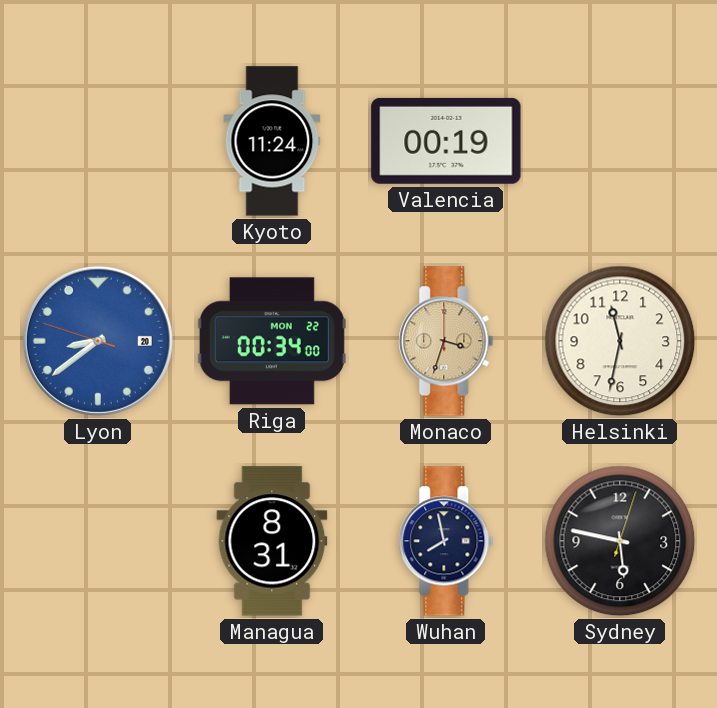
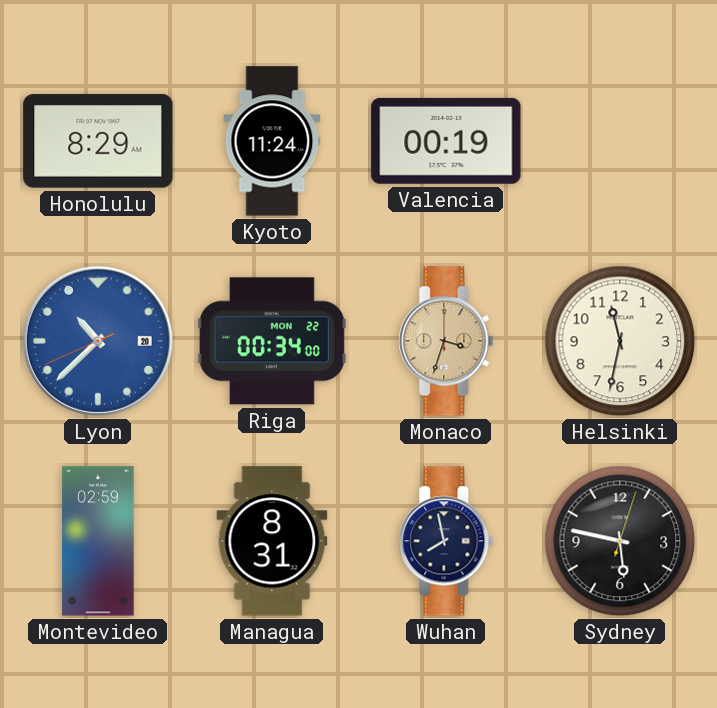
Honolulu: none -> 8:29 (98, 141)
Lyon: 8:38 -> 10:37 (98, 341)
Montevideo: none -> 02:59 (98, 541)
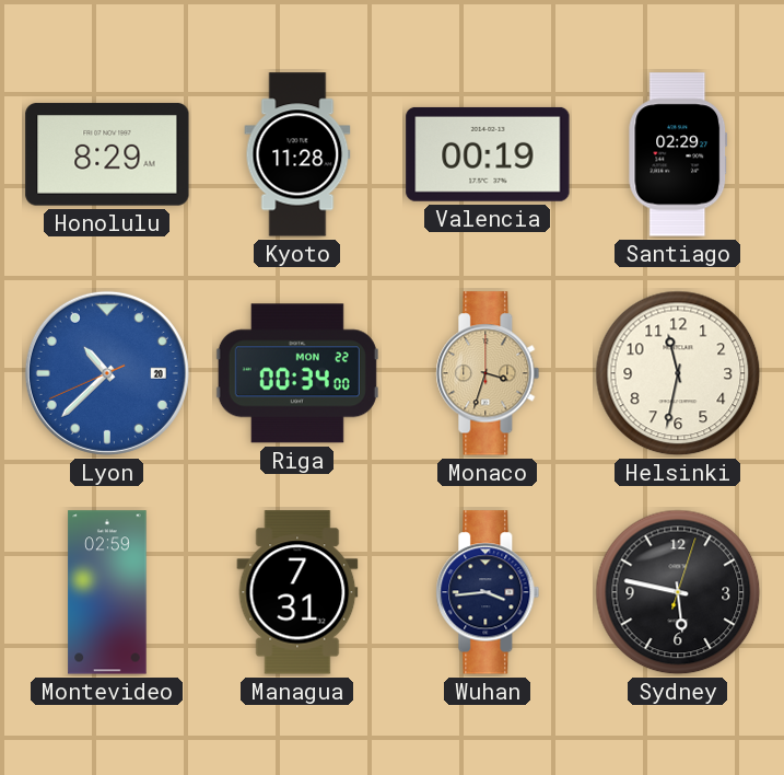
Kyoto: 11:24 -> 11:28 (297, 154)
Santiago: none -> 02:29 (678, 154)
Managua: 8:31 -> 7:31 (297, 592)
Wuhan: 7:58 -> 3:44 (488, 592)
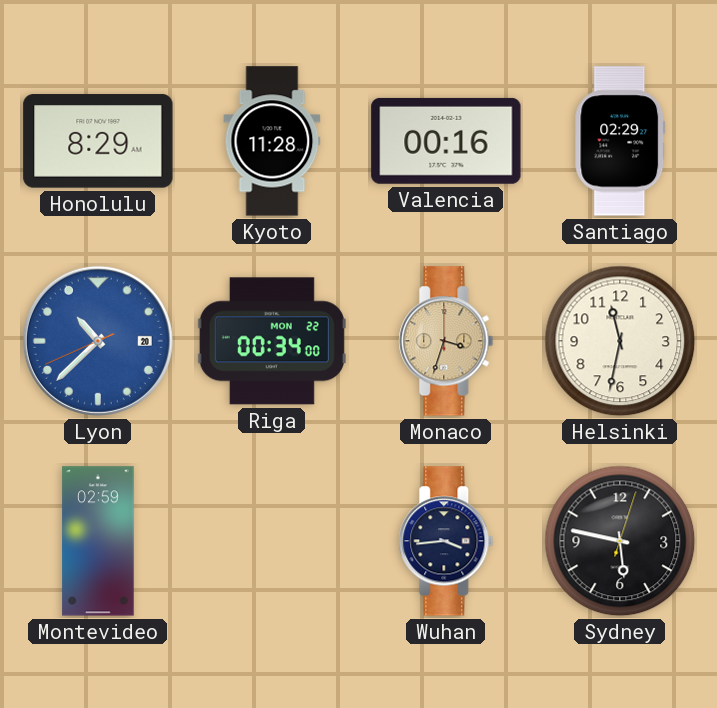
Valencia: 00:19 -> 00:16 (446, 141)
Managua: 7:31 -> none (297, 592)
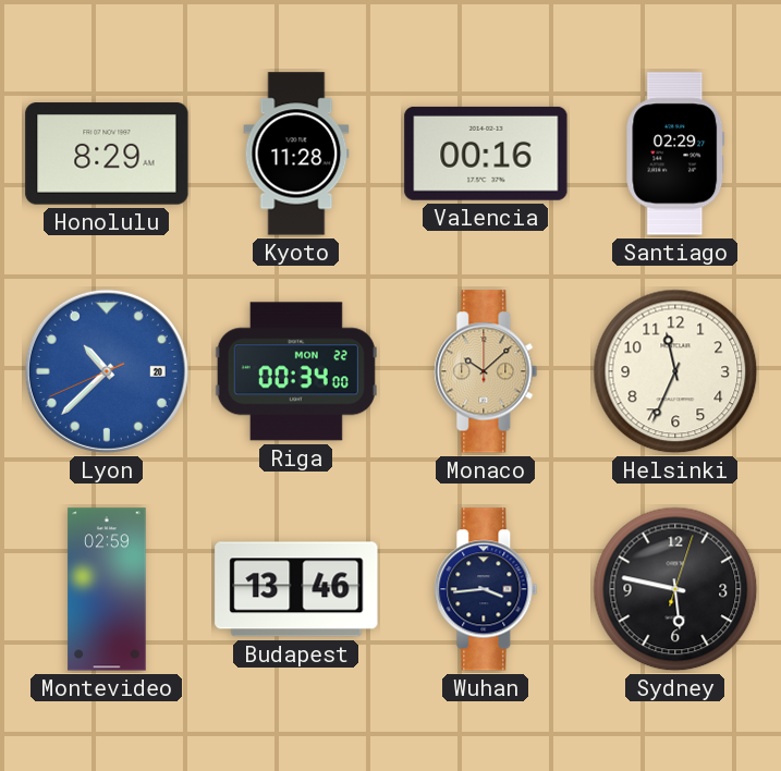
Monaco: 3:33 -> 10:08 (486, 371)
Helsinki: 11:32 -> 11:34 (675, 371)
Budapest: none -> 13:46 (296, 589)
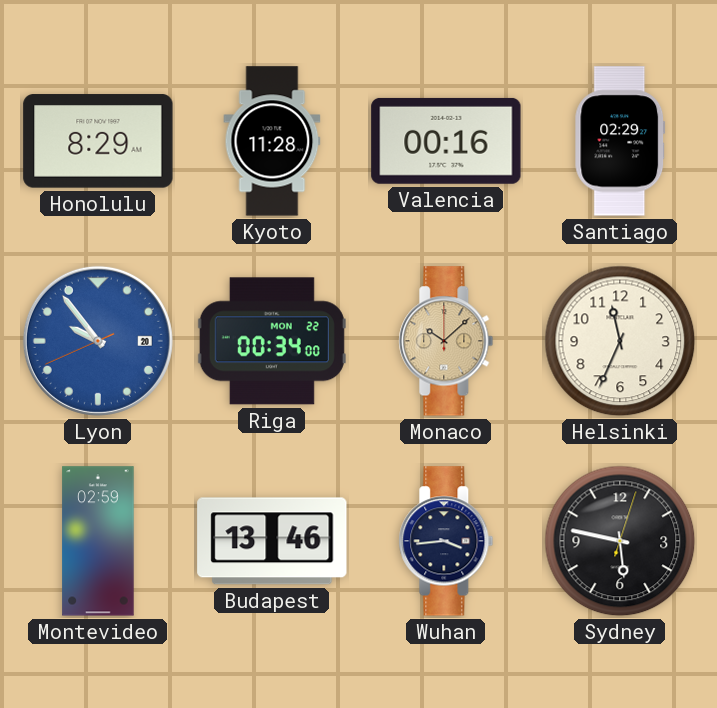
Lyon: 10:37 -> 9:53 (98, 341)
